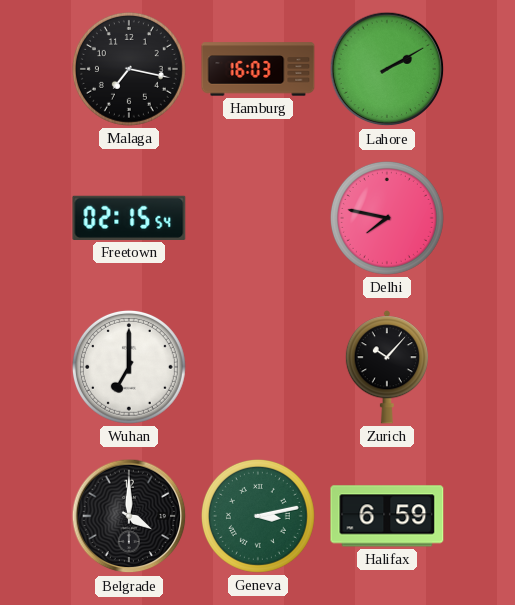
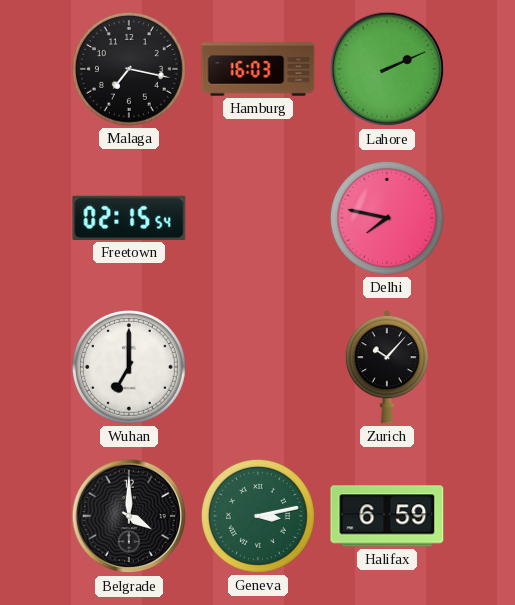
Lahore: 2:10 -> 2:11 (387, 69)
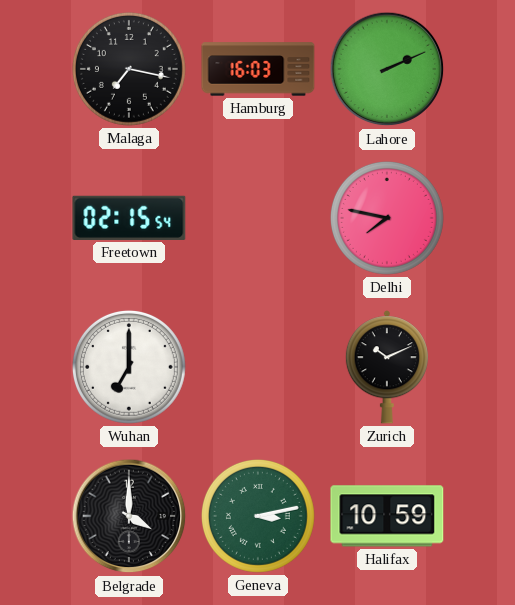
Zurich: 10:07 -> 10:11 (387, 367)
Halifax: 6:59 -> 10:59 (387, 516)
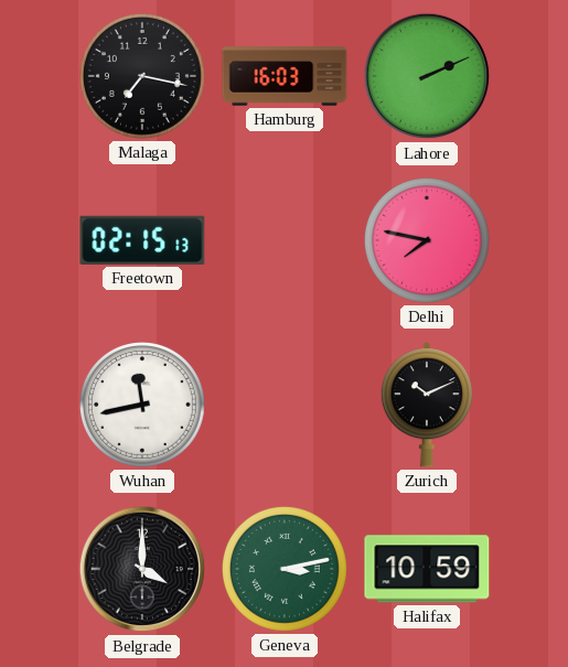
Freetown: 02:15:54 -> 02:15:13 (142, 240)
Wuhan: 7:00 -> 11:43 (142, 405)
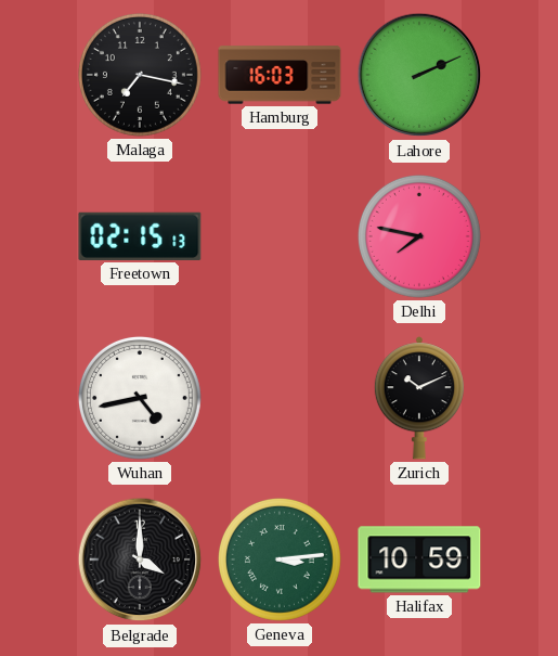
Wuhan: 11:43 -> 4:43 (140, 398)
Geneva: 3:13 -> 3:14 (280, 559)
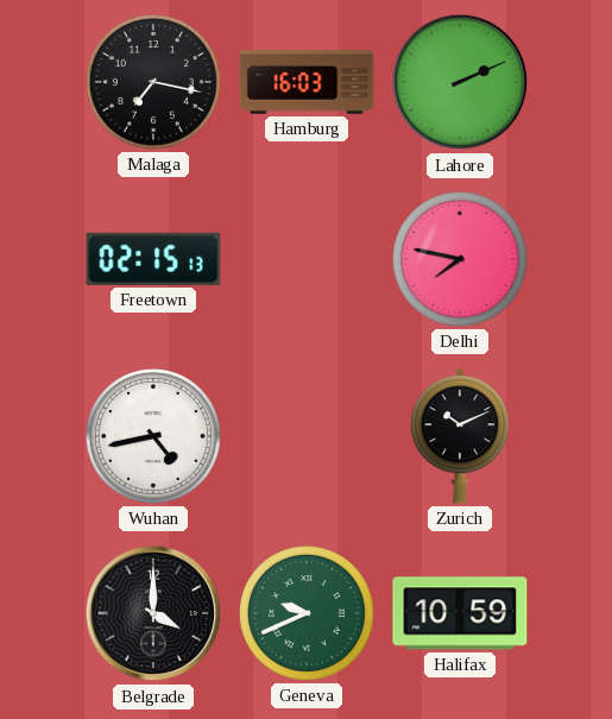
Geneva: 3:14 -> 9:41 (307, 613)
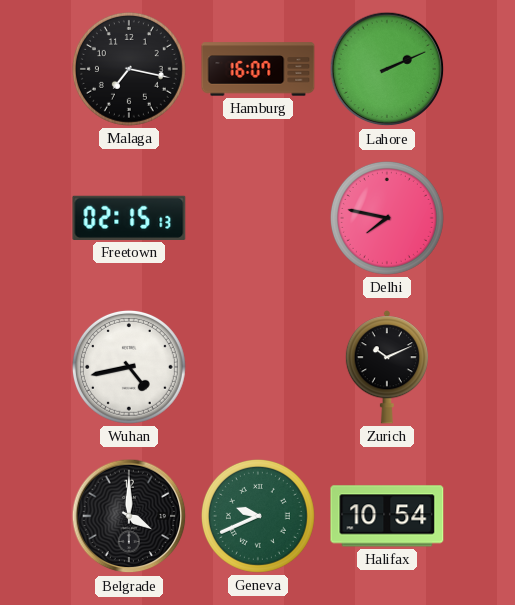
Hamburg: 16:03 -> 16:07 (258, 69)
Halifax: 10:59 -> 10:54 (387, 516)
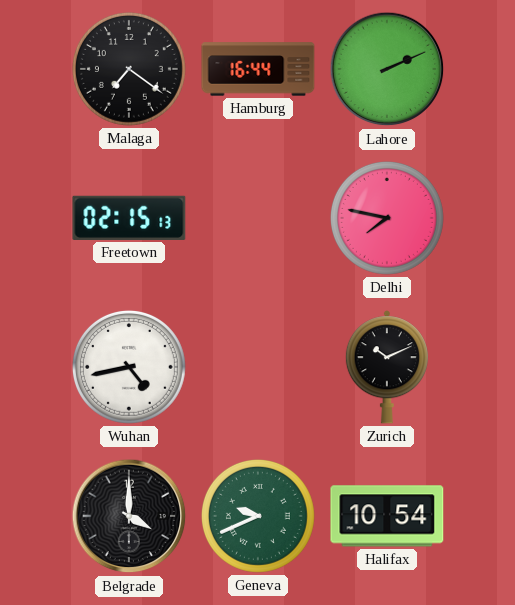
Malaga: 7:17 -> 7:21 (129, 69)
Hamburg: 16:07 -> 16:44 (258, 69)
